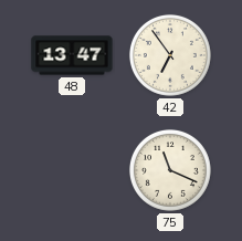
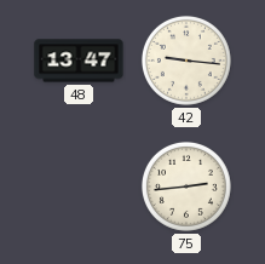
42: 6:54 -> 9:16 (186, 61)
75: 11:19 -> 2:44 (186, 186)
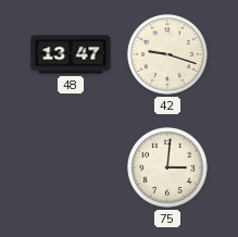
42: 9:16 -> 9:18 (167, 54)
75: 2:44 -> 3:01 (167, 167)
